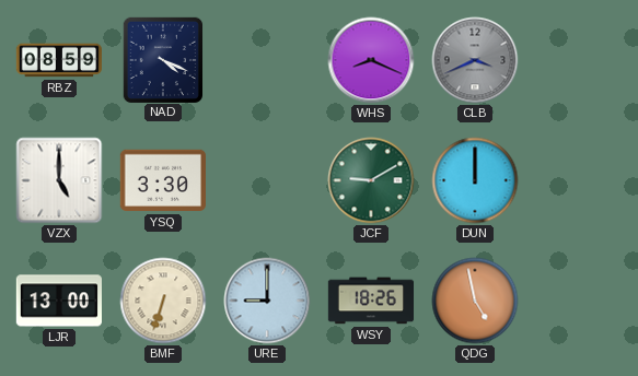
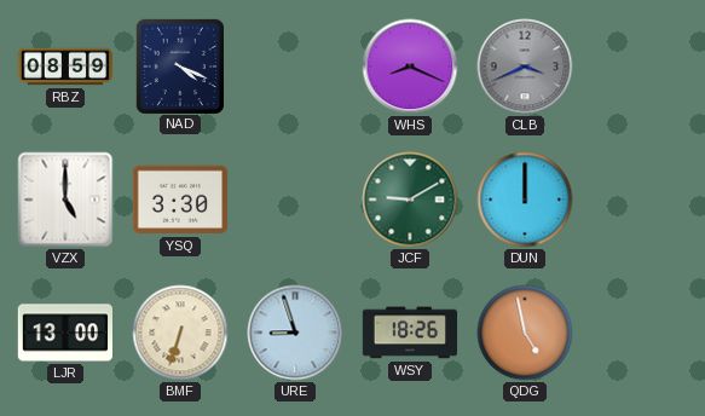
URE: 9:00 -> 8:57 (295, 333)
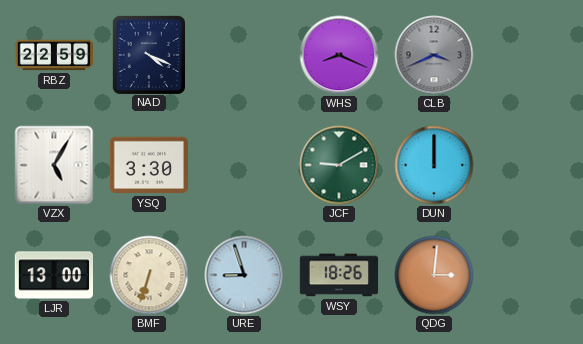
RBZ: 08:59 -> 22:59 (54, 55)
VZX: 5:00 -> 5:05 (54, 165)
QDG: 4:58 -> 3:01 (434, 275)
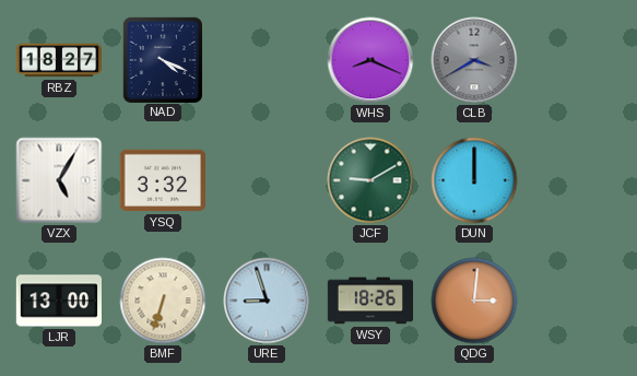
RBZ: 22:59 -> 18:27 (59, 60)
CLB: 3:41 -> 3:40 (474, 60)
YSQ: 3:30 -> 3:32 (162, 180)
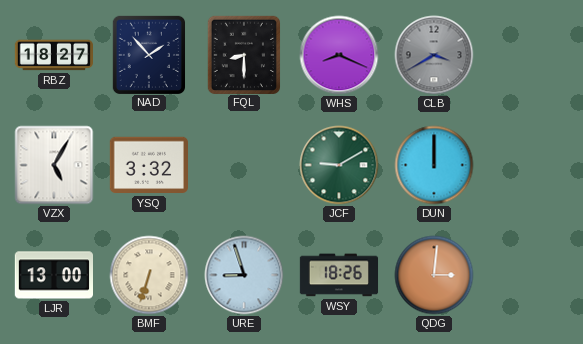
NAD: 4:19 -> 1:53 (148, 54)
FQL: none -> 8:30 (243, 54)
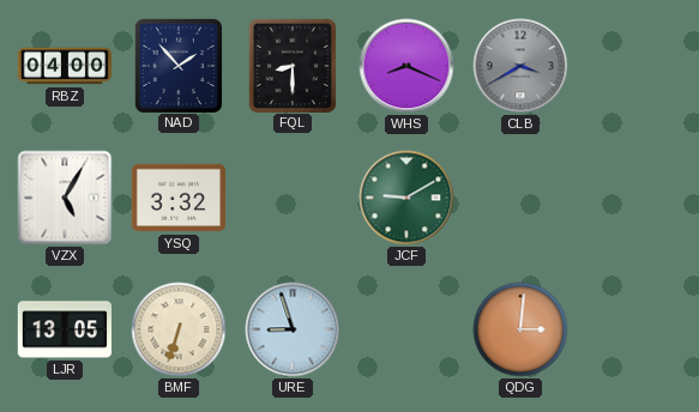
RBZ: 18:27 -> 04:00 (65, 66)
DUN: 12:00 -> none (434, 165)
LJR: 13:00 -> 13:05 (64, 329)
WSY: 18:26 -> none (339, 275)
